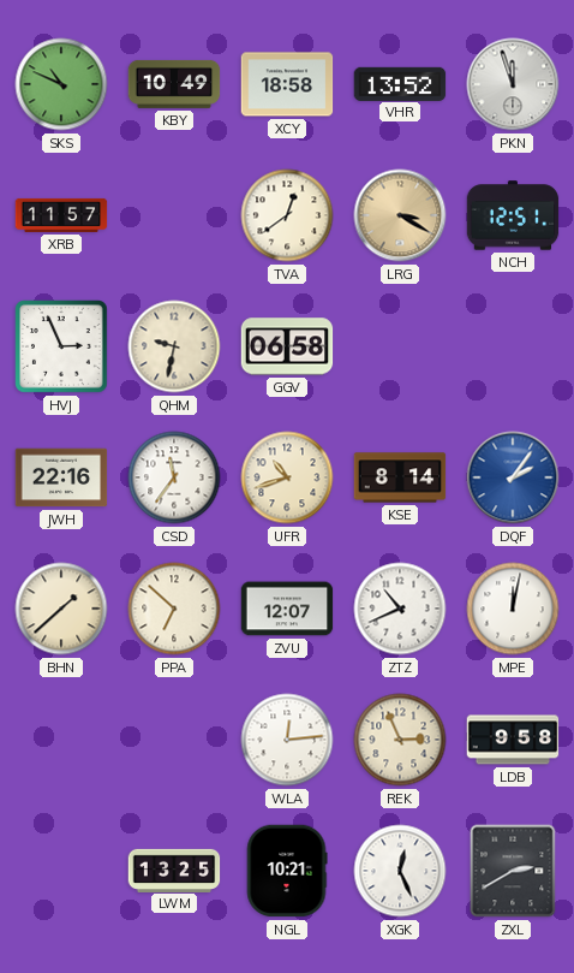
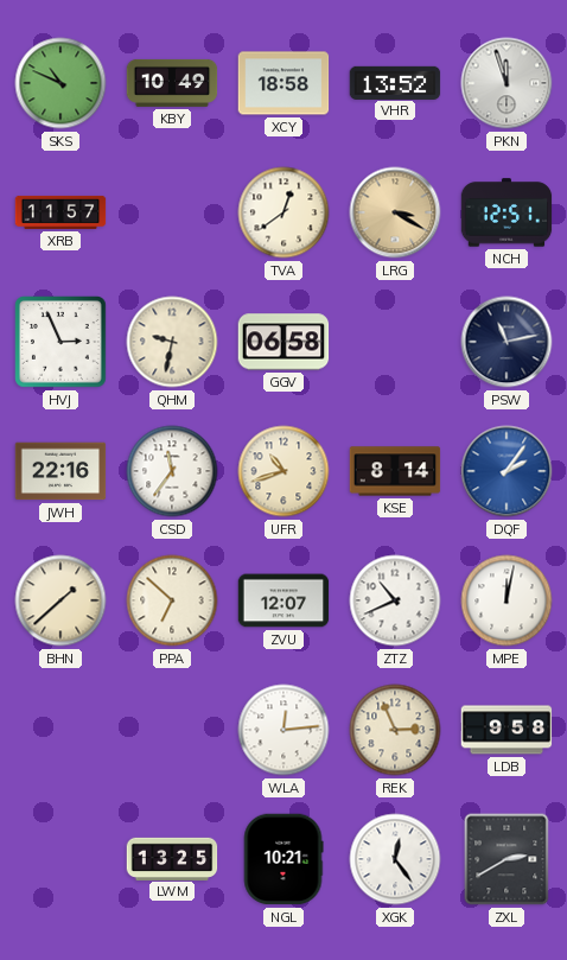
PSW: none -> 11:13 (507, 342)
XGK: 12:26 -> 12:24 (395, 859)
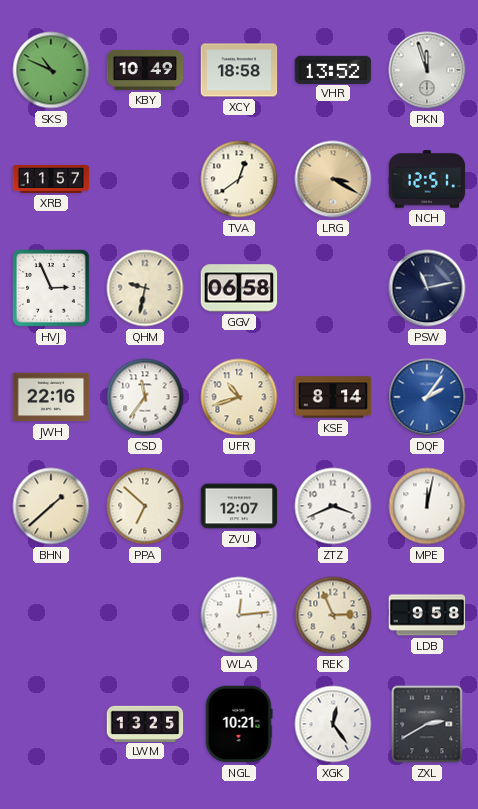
ZTZ: 10:41 -> 3:41 (333, 506)
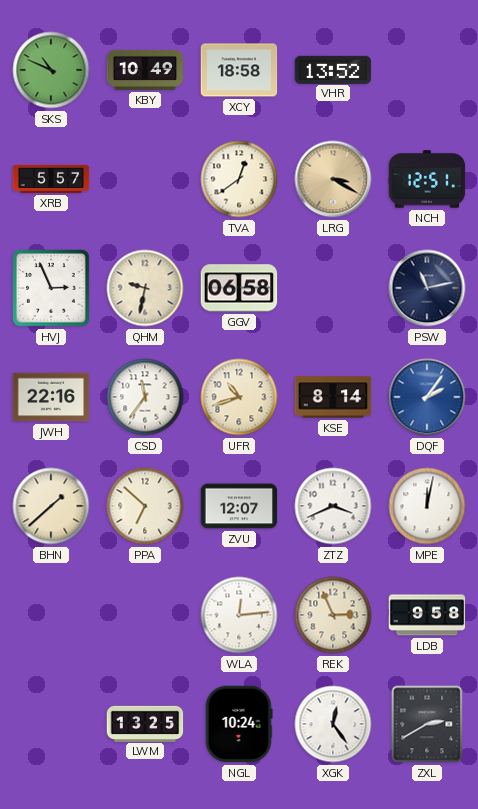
PKN: 11:57 -> none (427, 70)
XRB: 11:57 -> 5:57 (51, 179)
NGL: 10:21 -> 10:24 (239, 724)
